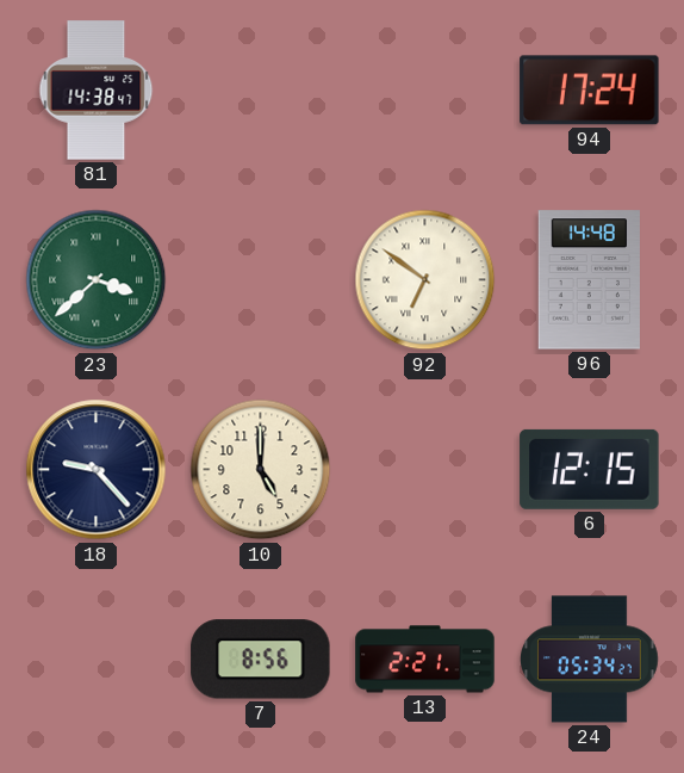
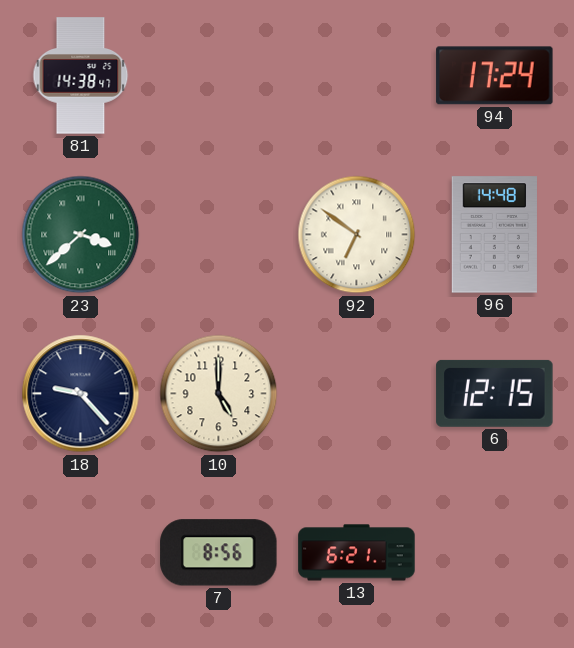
13: 2:21 -> 6:21 (357, 553)
24: 05:34 -> none (590, 660)
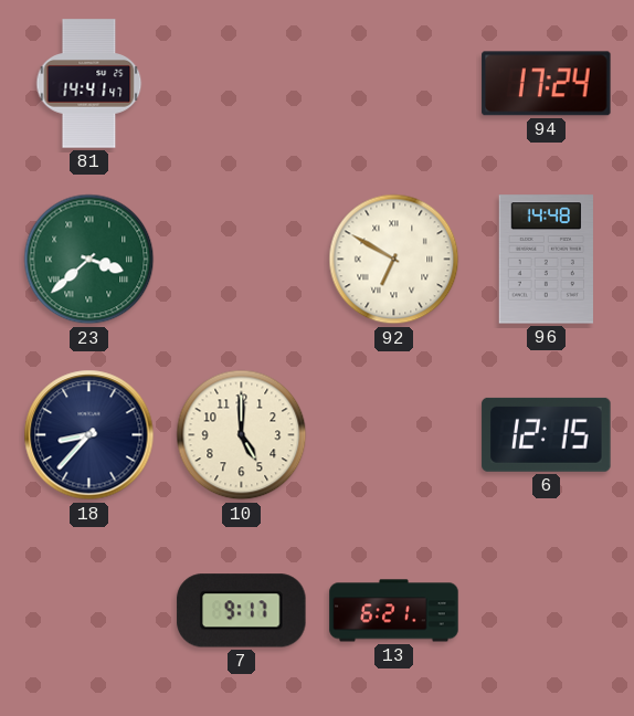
81: 14:38 -> 14:41 (89, 84)
92: 6:51 -> 6:50 (394, 260)
18: 9:23 -> 8:37 (89, 435)
7: 8:56 -> 9:17 (242, 611)
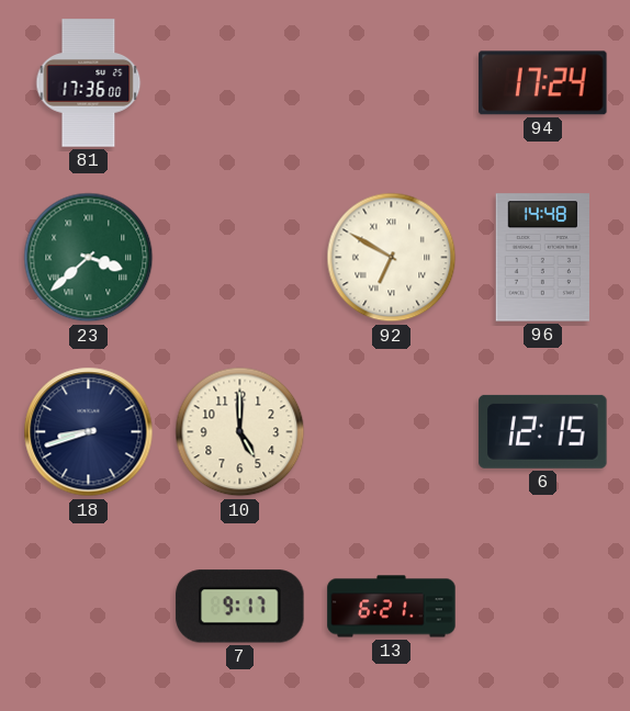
81: 14:41 -> 17:36 (89, 83)
18: 8:37 -> 8:42 (89, 432)
